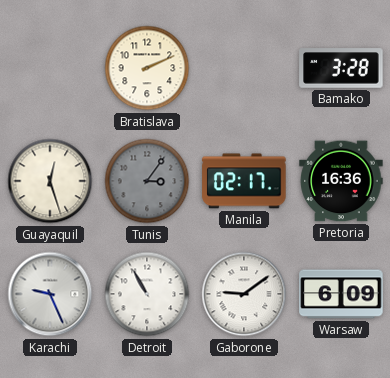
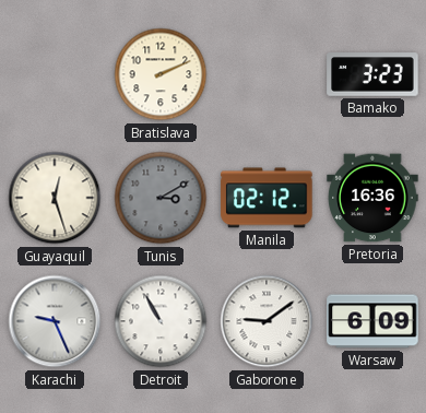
Bamako: 3:28 -> 3:23 (372, 74)
Tunis: 3:06 -> 3:10 (161, 198)
Manila: 02:17 -> 02:12 (267, 198)
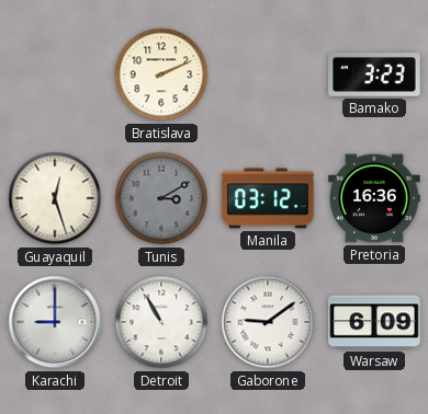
Manila: 02:12 -> 03:12 (268, 198)
Karachi: 9:26 -> 9:00 (55, 322)
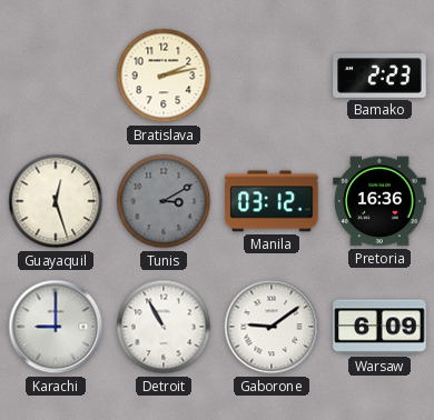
Bratislava: 2:11 -> 2:13 (164, 76)
Bamako: 3:23 -> 2:23 (379, 76)
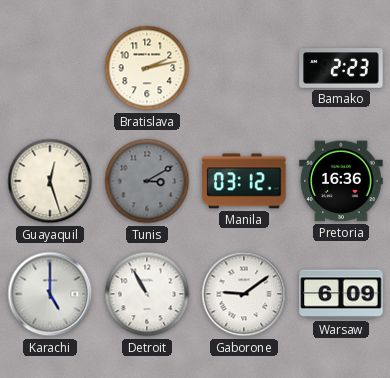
Karachi: 9:00 -> 5:00 (50, 294)
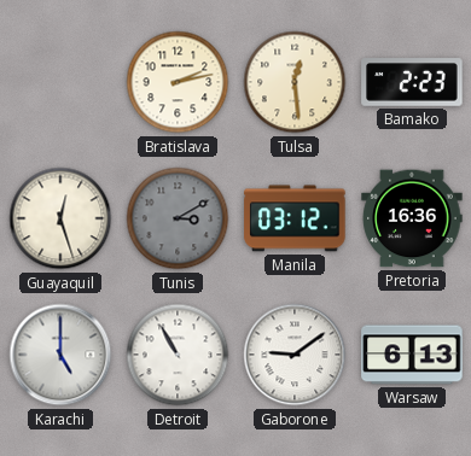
Tulsa: none -> 12:29 (295, 82)
Warsaw: 6:09 -> 6:13 (412, 355)
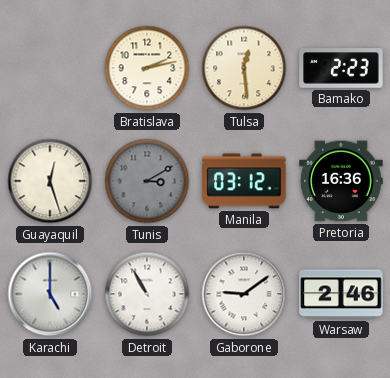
Warsaw: 6:13 -> 2:46 (341, 294)
